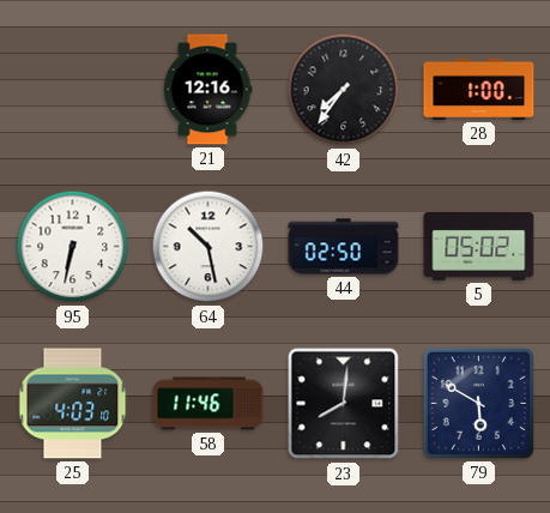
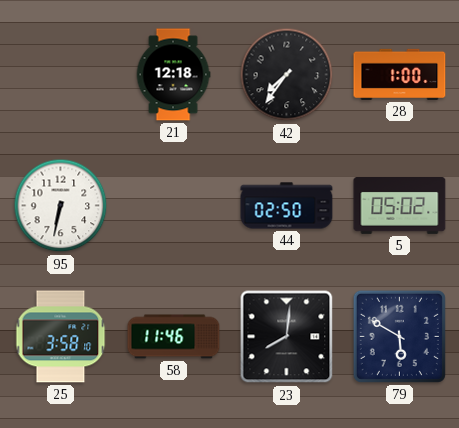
21: 12:16 -> 12:18 (173, 75)
64: 10:28 -> none (208, 247)
25: 4:03 -> 3:58 (61, 337)
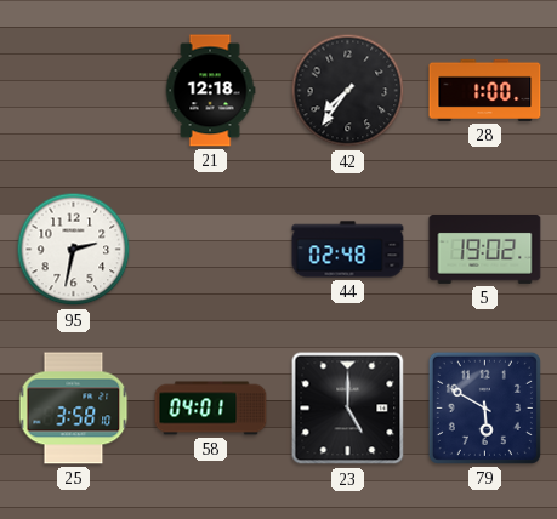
95: 6:32 -> 2:32 (74, 250)
44: 02:50 -> 02:48 (348, 250)
5: 05:02 -> 19:02 (485, 250)
58: 11:46 -> 04:01 (211, 409)
23: 8:01 -> 5:00 (348, 409)
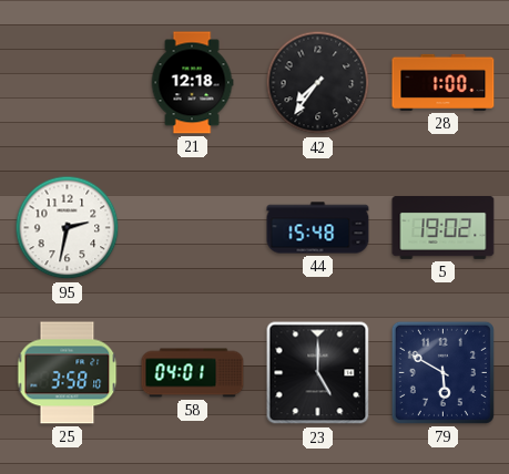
44: 02:48 -> 15:48 (318, 228)
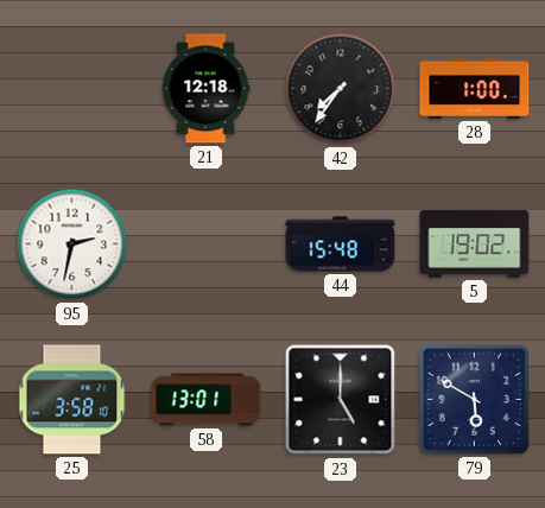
58: 04:01 -> 13:01 (207, 400)
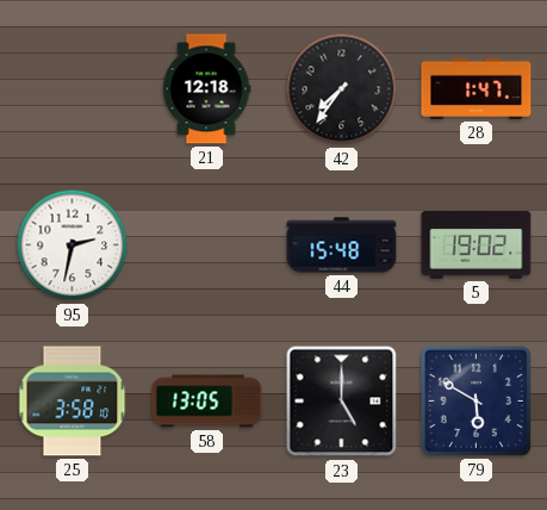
28: 1:00 -> 1:47 (477, 88)
58: 13:01 -> 13:05 (207, 402)
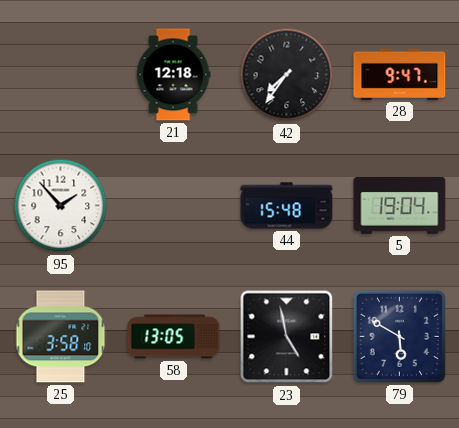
28: 1:47 -> 9:47 (400, 74)
95: 2:32 -> 1:53 (61, 206)
5: 19:02 -> 19:04 (400, 206)
23: 5:00 -> 4:58 (287, 337)
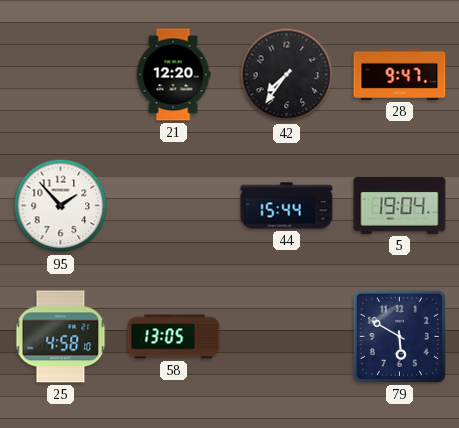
21: 12:18 -> 12:20 (173, 75)
44: 15:48 -> 15:44 (287, 206)
25: 3:58 -> 4:58 (61, 337)
23: 4:58 -> none (287, 337)
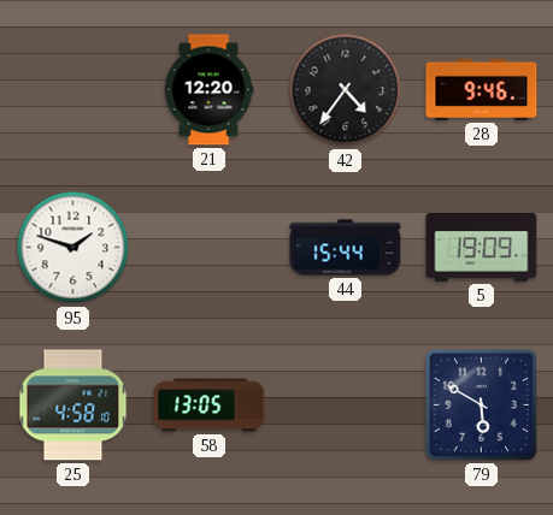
42: 7:36 -> 4:36 (346, 90)
28: 9:47 -> 9:46 (482, 89)
95: 1:53 -> 1:48 (73, 248)
5: 19:04 -> 19:09 (482, 248)
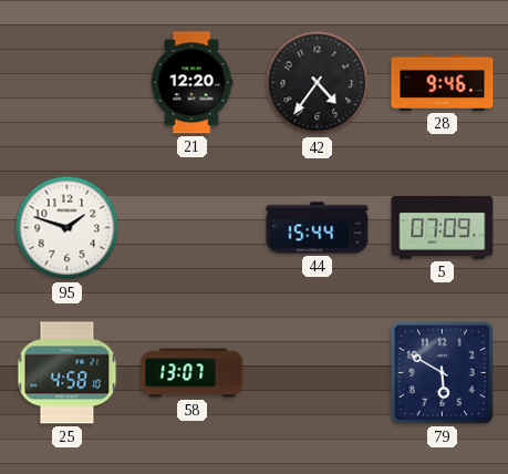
5: 19:09 -> 07:09 (443, 228)
58: 13:05 -> 13:07 (193, 373)
